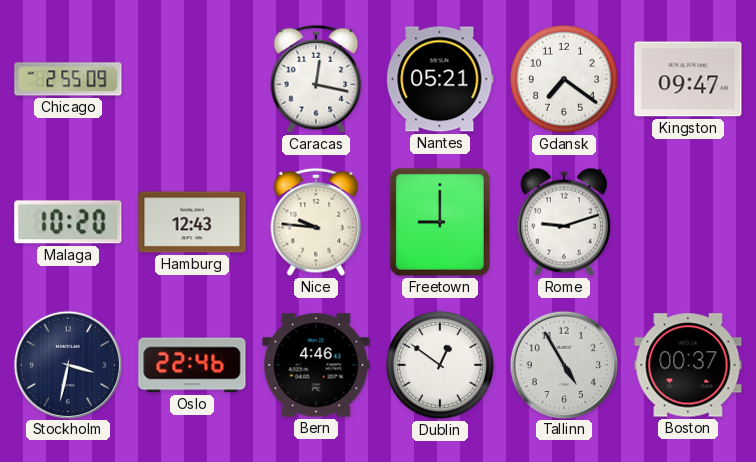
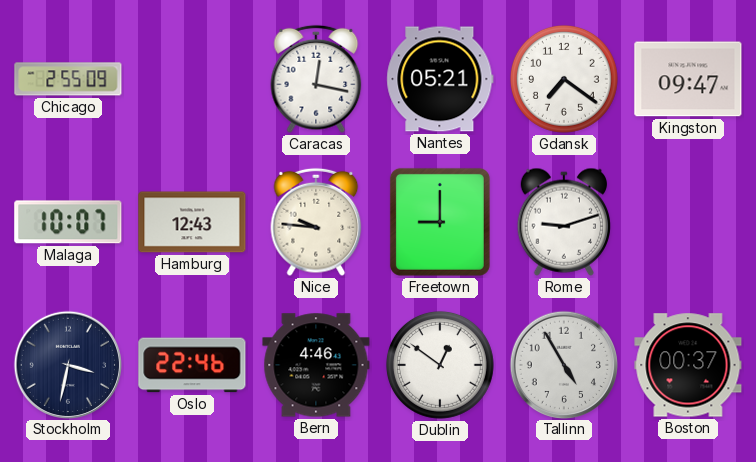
Malaga: 10:20 -> 10:07 (68, 222)
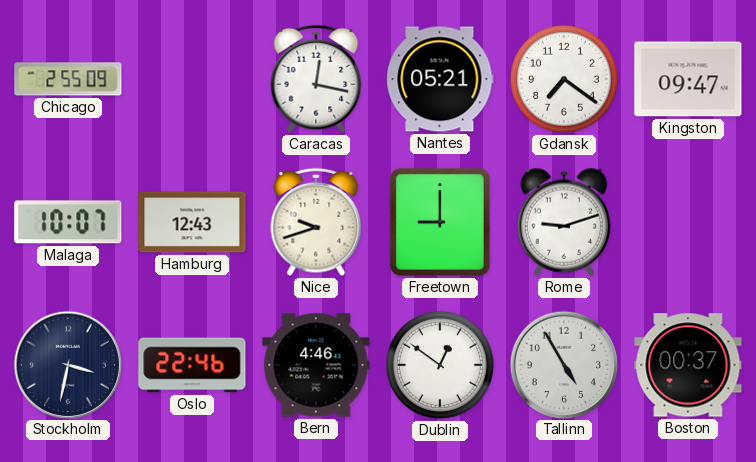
Nice: 9:46 -> 9:42 (316, 222)
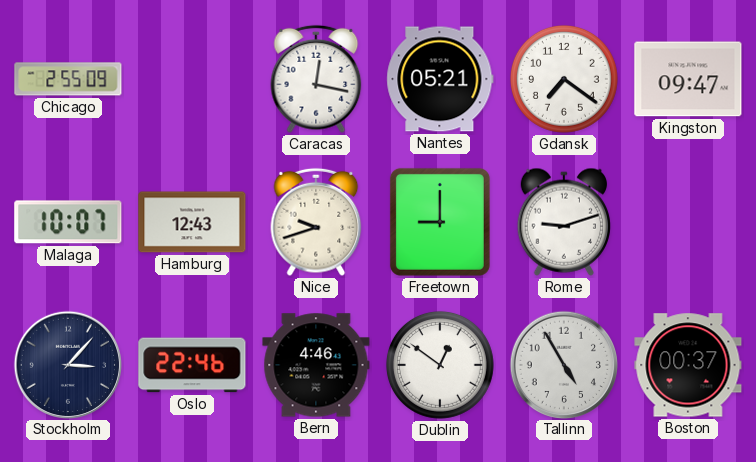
Stockholm: 3:32 -> 3:07 (67, 364)
